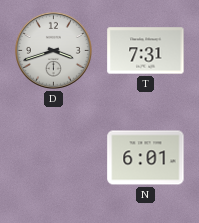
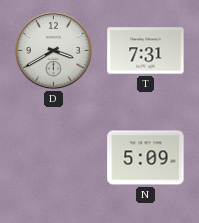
D: 3:42 -> 3:40 (53, 50)
N: 6:01 -> 5:09 (146, 158)
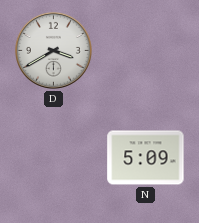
T: 7:31 -> none (146, 51)
